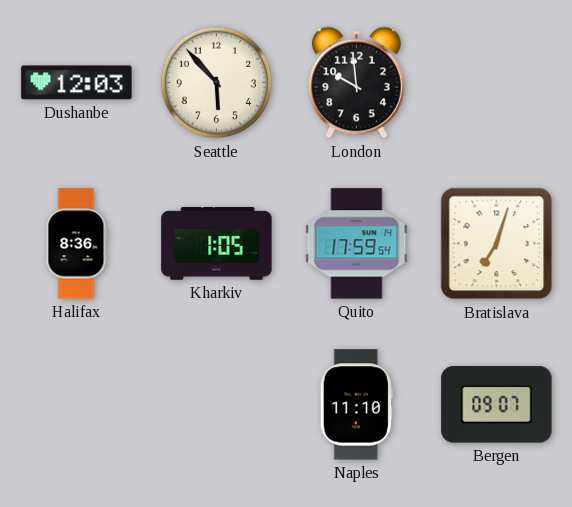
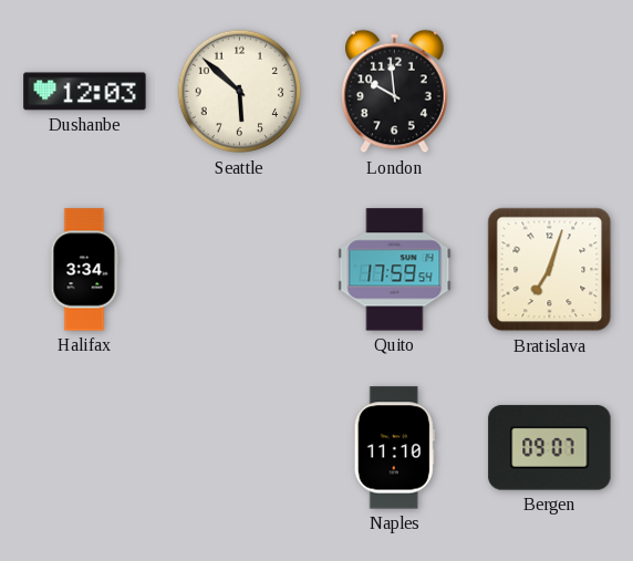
Seattle: 5:53 -> 5:52 (240, 92)
Halifax: 8:36 -> 3:34 (85, 270)
Kharkiv: 1:05 -> none (217, 244)
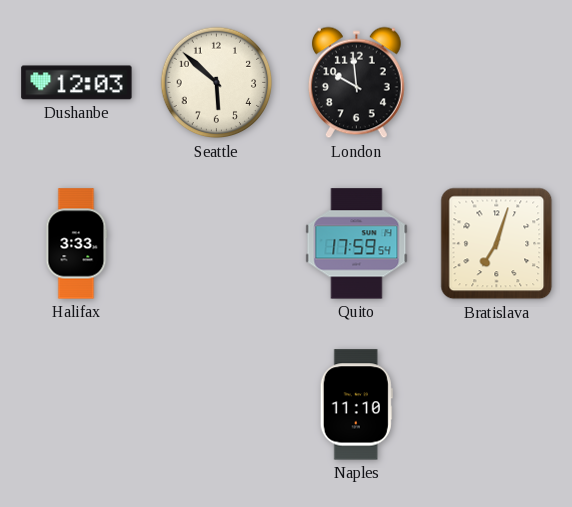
Halifax: 3:34 -> 3:33 (77, 244)
Bergen: 09:07 -> none (550, 448)
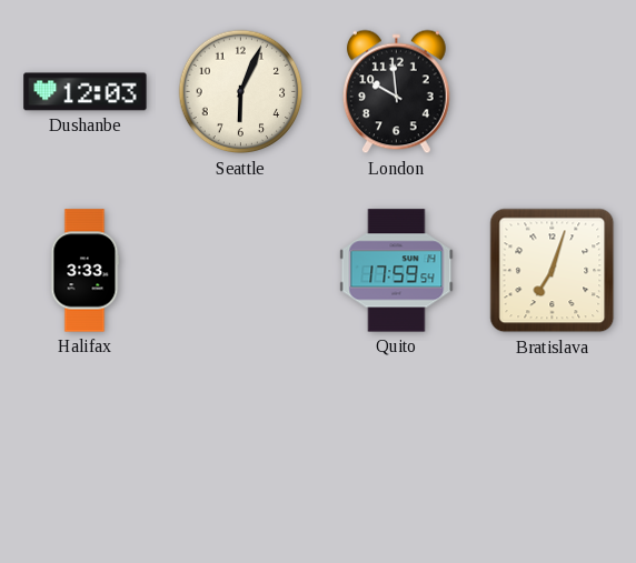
Seattle: 5:52 -> 6:04 (241, 92)
Naples: 11:10 -> none (356, 405)
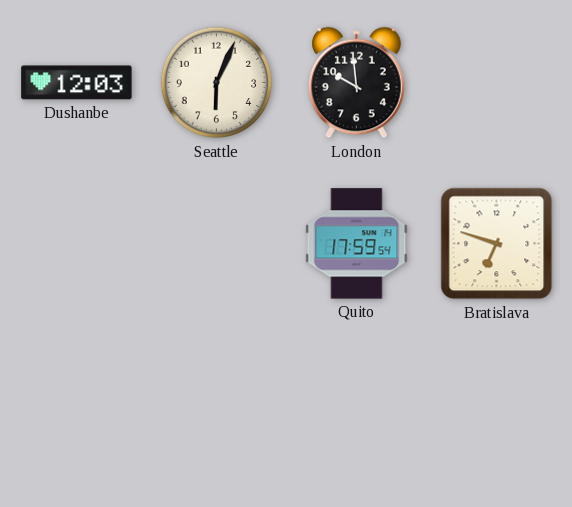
Halifax: 3:33 -> none (86, 271)
Bratislava: 7:03 -> 6:48 (497, 244)
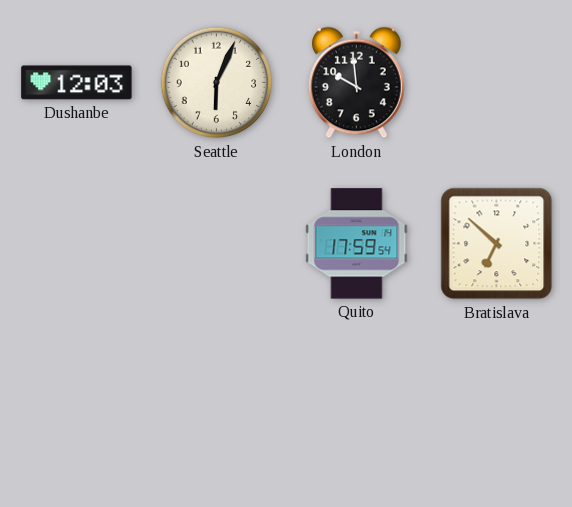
Bratislava: 6:48 -> 6:52 (497, 244)
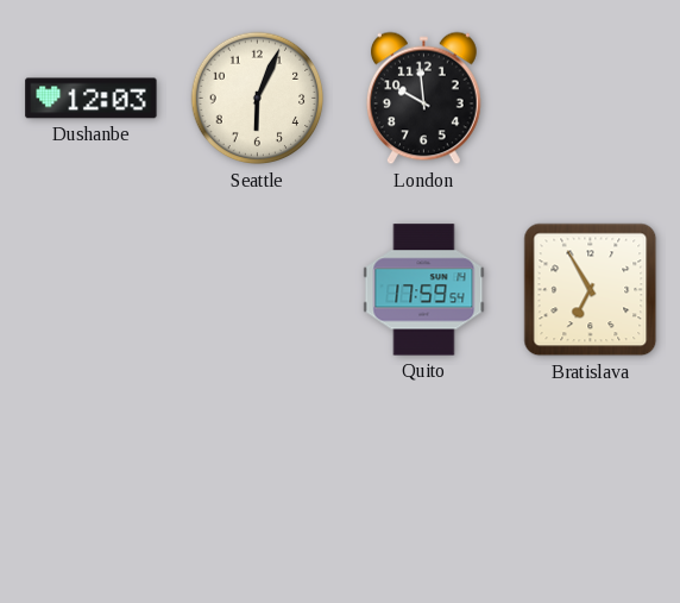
Bratislava: 6:52 -> 6:55 (591, 290)
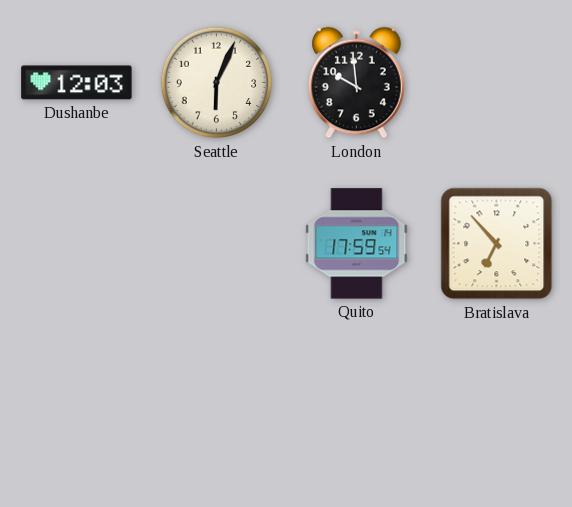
Bratislava: 6:55 -> 6:53 (497, 244)
